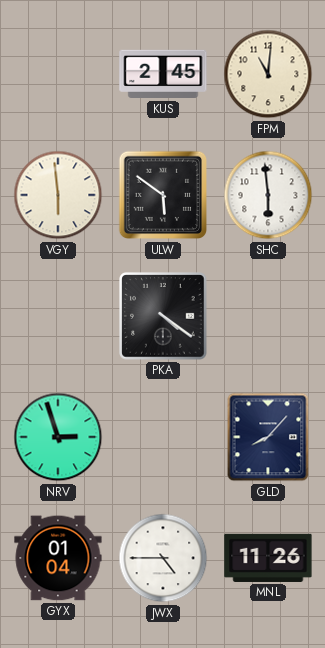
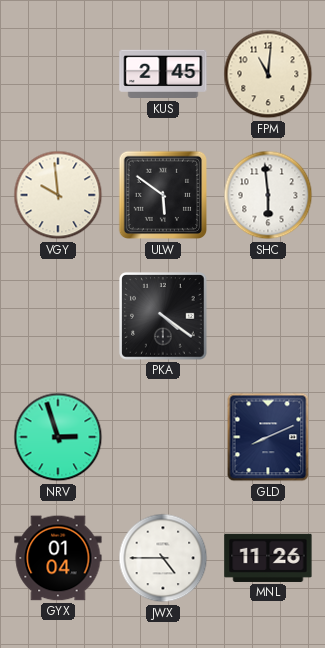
VGY: 5:59 -> 9:59 (58, 195)
GLD: 8:07 -> 8:11 (268, 437)
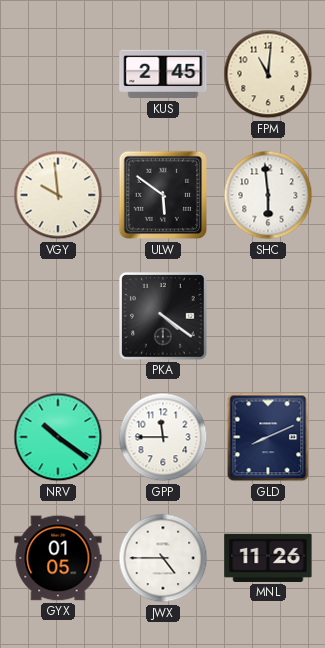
NRV: 2:57 -> 10:21 (58, 437)
GPP: none -> 11:45 (163, 437)
GYX: 01:04 -> 01:05 (58, 558)
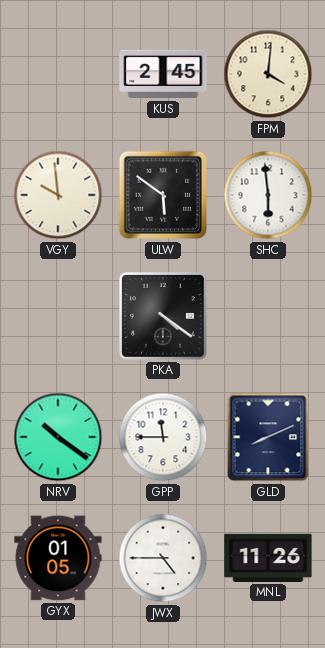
FPM: 11:01 -> 4:01 (268, 74)
